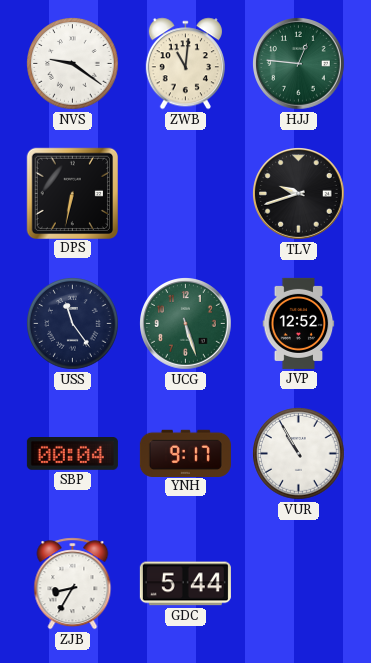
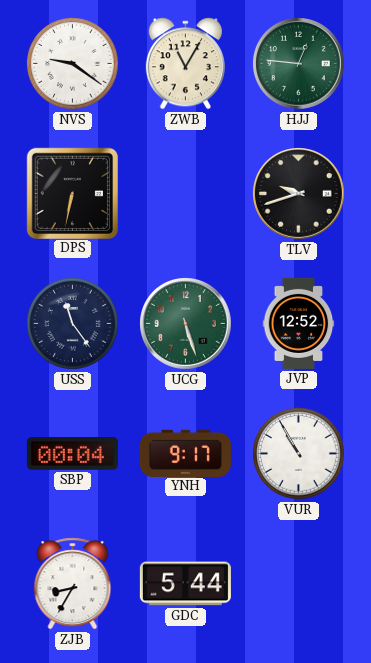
ZWB: 11:01 -> 11:05 (185, 64)
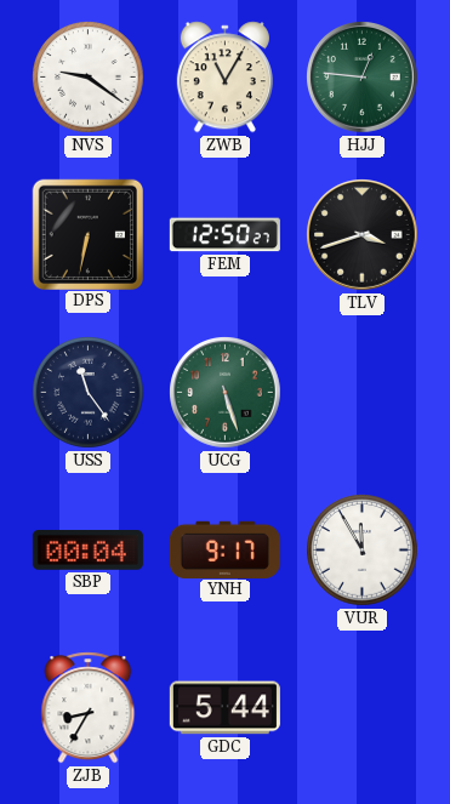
FEM: none -> 12:50 (224, 235)
TLV: 9:42 -> 3:42 (363, 235)
JVP: 12:52 -> none (299, 323)
VUR: 10:55 -> 11:55 (363, 551)
